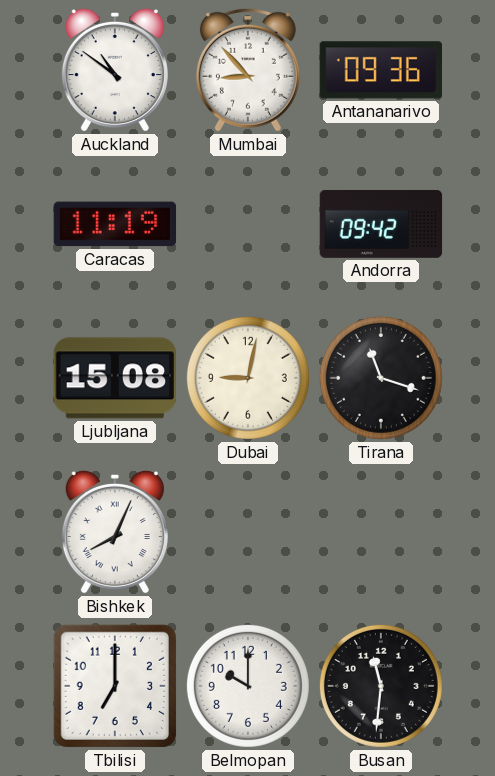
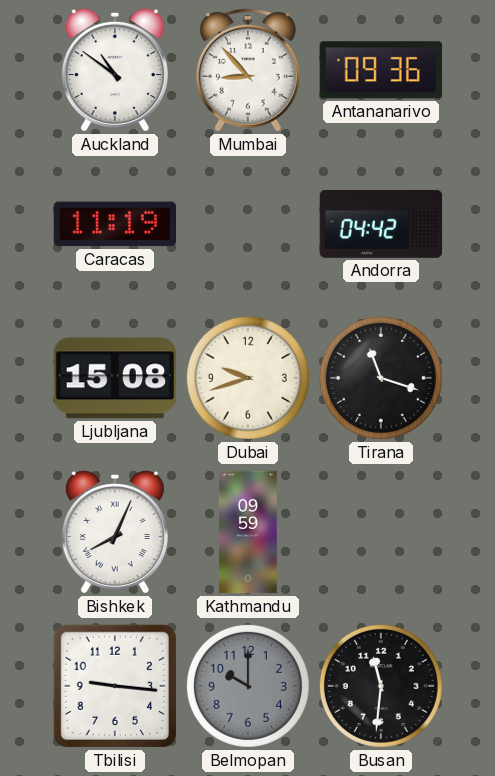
Andorra: 09:42 -> 04:42 (381, 224)
Dubai: 9:02 -> 9:42 (248, 378)
Kathmandu: none -> 09:59 (248, 532)
Tbilisi: 7:00 -> 9:16 (115, 686)
Belmopan dial: white -> grey (248, 686)
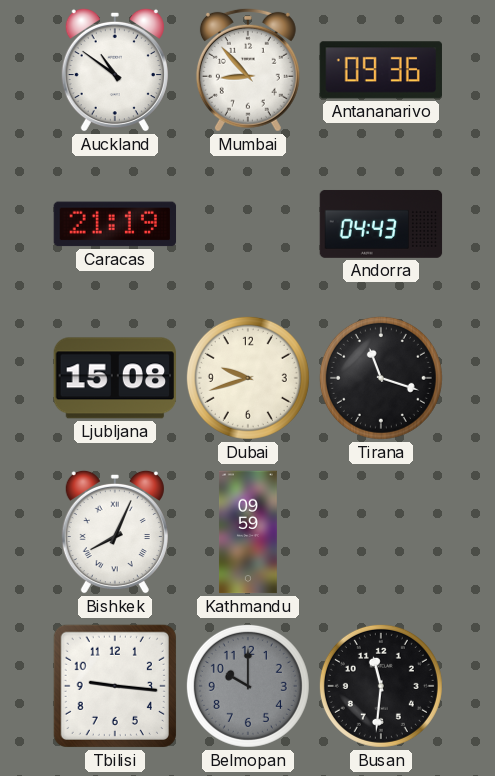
Caracas: 11:19 -> 21:19 (115, 224)
Andorra: 04:42 -> 04:43 (381, 224)
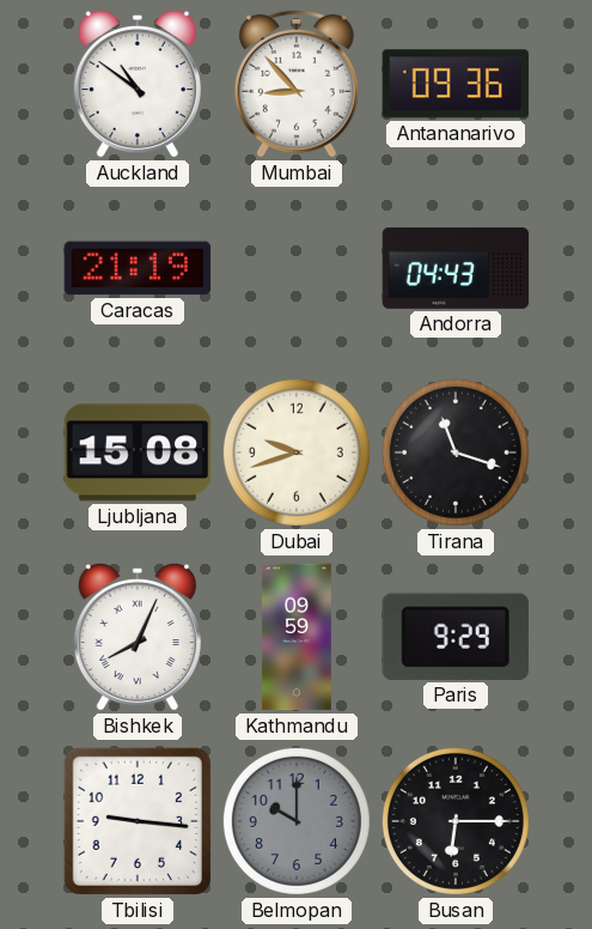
Paris: none -> 9:29 (456, 637)
Busan: 11:31 -> 6:15 (456, 821)
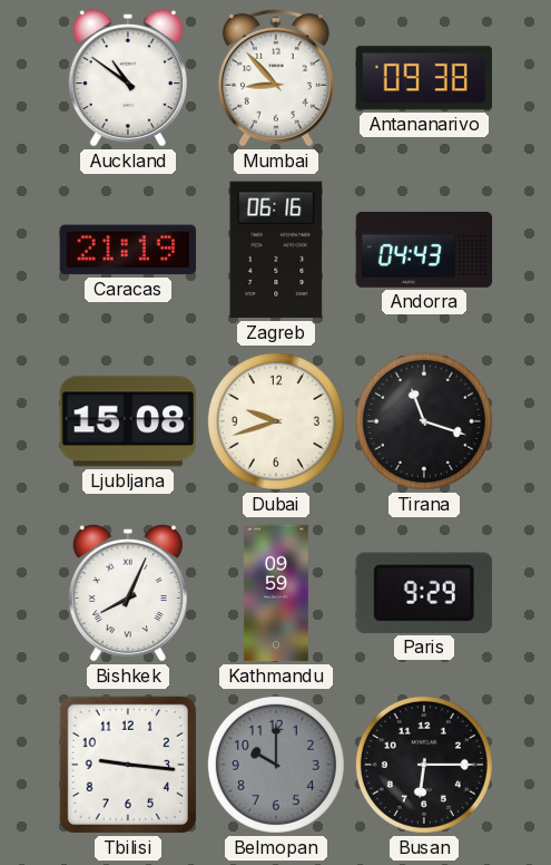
Antananarivo: 09:36 -> 09:38 (424, 78)
Zagreb: none -> 06:16 (276, 250)
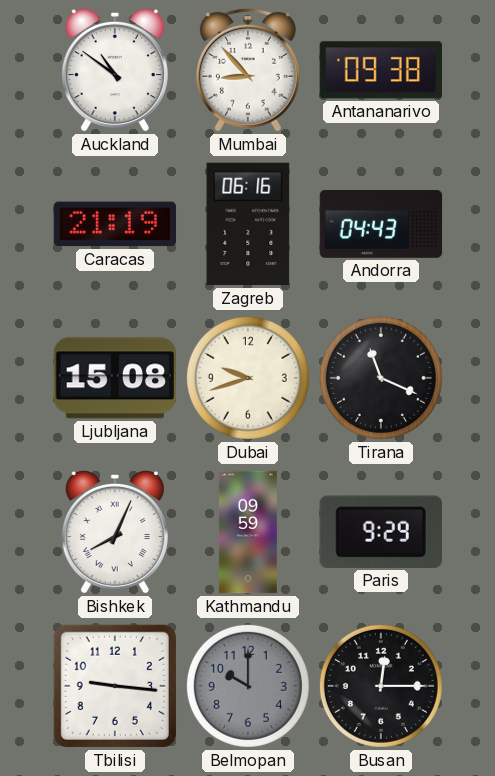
Tirana: 11:18 -> 11:19 (381, 378)
Busan: 6:15 -> 12:15 (381, 686)
